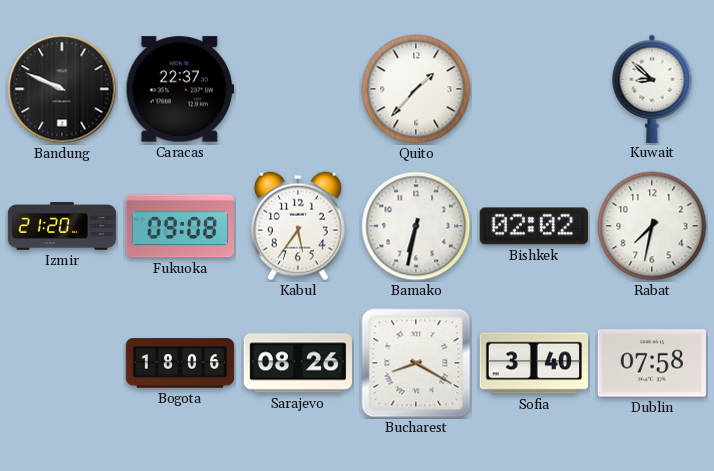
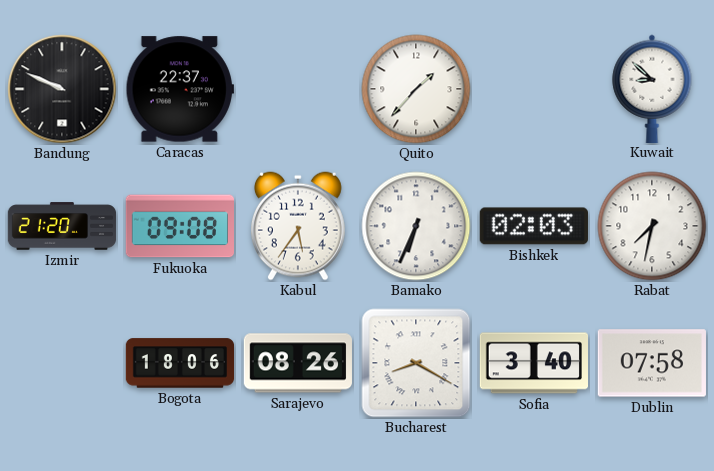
Bamako: 6:32 -> 6:34 (416, 226)
Bishkek: 02:02 -> 02:03 (534, 226)
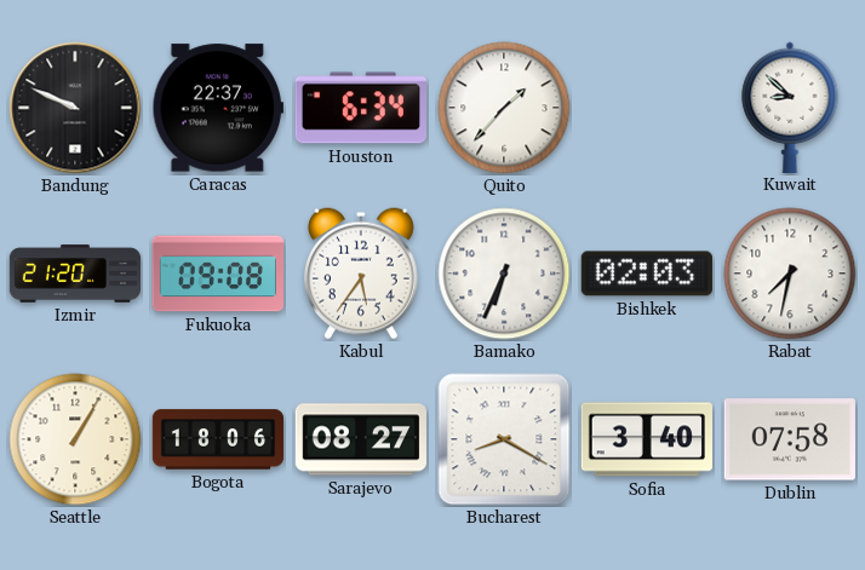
Houston: none -> 6:34 (361, 108)
Seattle: none -> 1:05 (75, 439)
Sarajevo: 08:26 -> 08:27 (361, 439)
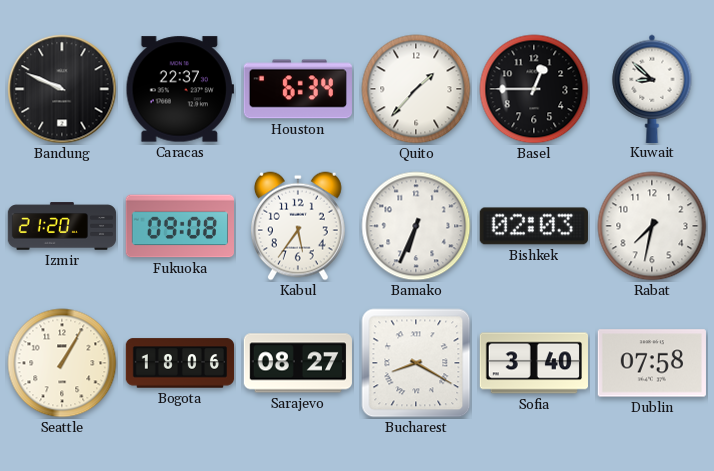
Basel: none -> 12:45 (534, 89)
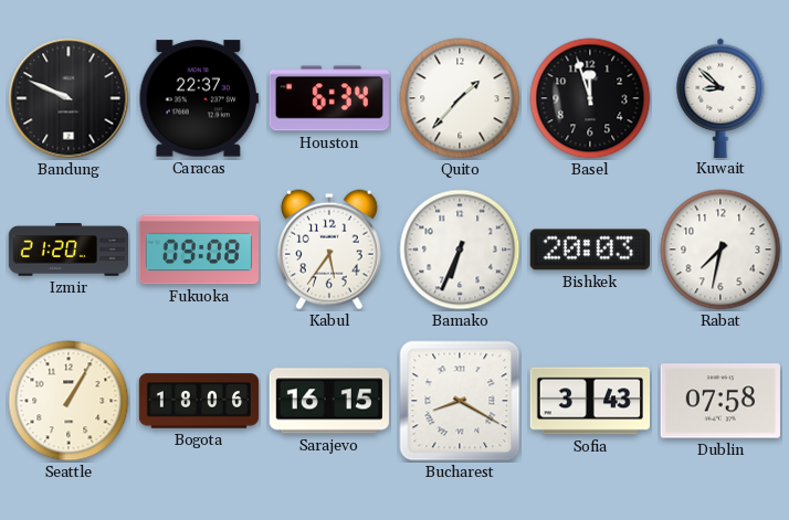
Basel: 12:45 -> 11:57 (590, 98)
Bishkek: 02:03 -> 20:03 (590, 250)
Sarajevo: 08:27 -> 16:15 (329, 401)
Sofia: 3:40 -> 3:43 (589, 401)
